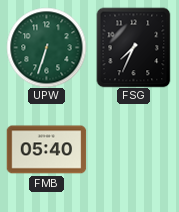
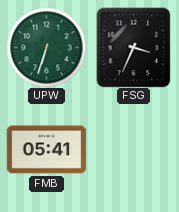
FSG: 7:34 -> 3:34 (134, 47)
FMB: 05:40 -> 05:41 (46, 150)
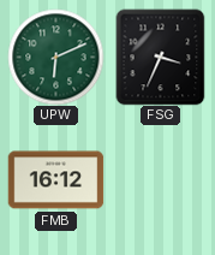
UPW: 6:33 -> 6:11 (55, 57)
FMB: 05:41 -> 16:12 (55, 180)
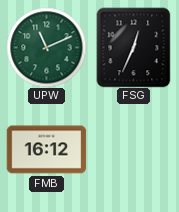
UPW: 6:11 -> 11:11 (46, 47)
FSG: 3:34 -> 12:34 (134, 47)
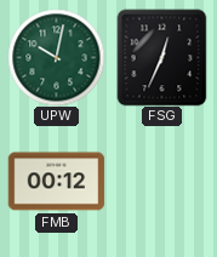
UPW: 11:11 -> 10:02 (56, 57)
FMB: 16:12 -> 00:12 (56, 182)
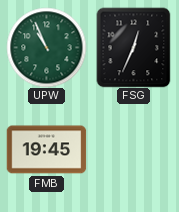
UPW: 10:02 -> 10:56 (46, 47)
FMB: 00:12 -> 19:45 (46, 150)
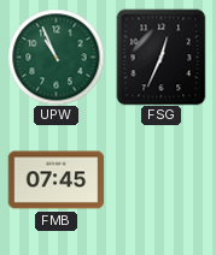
FMB: 19:45 -> 07:45 (56, 180)
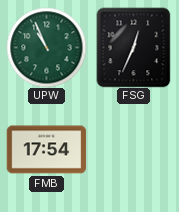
FMB: 07:45 -> 17:54 (46, 150)
